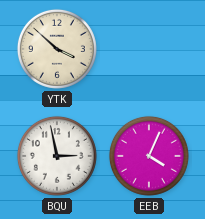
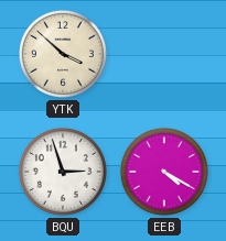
BQU: 2:58 -> 2:57 (63, 172)
EEB: 4:04 -> 4:20 (164, 172)
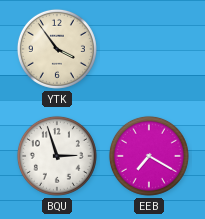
YTK: 3:52 -> 3:54 (57, 49)
EEB: 4:20 -> 7:20 (149, 156)
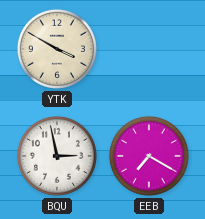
YTK: 3:54 -> 3:50 (57, 49)
BQU: 2:57 -> 2:58 (57, 156)
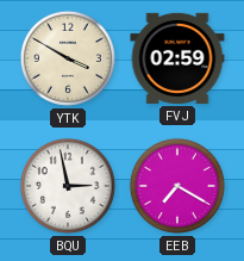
FVJ: none -> 02:59 (177, 58)
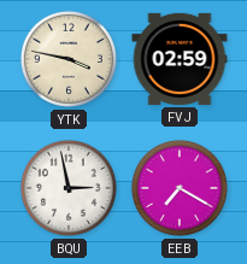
YTK: 3:50 -> 3:47 (69, 59)
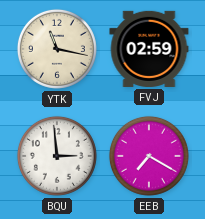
YTK: 3:47 -> 11:17 (57, 49)
BQU: 2:58 -> 2:59 (57, 156)
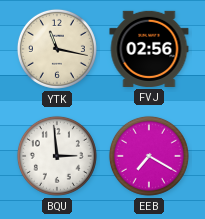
FVJ: 02:59 -> 02:56 (149, 49)
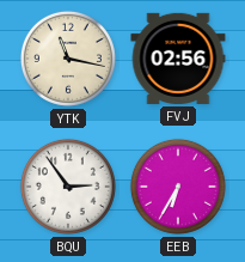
BQU: 2:59 -> 2:54 (68, 187)
EEB: 7:20 -> 6:35 (178, 187)
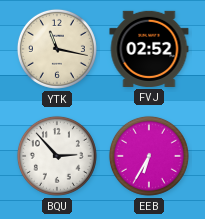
FVJ: 02:56 -> 02:52 (149, 49)
BQU: 2:54 -> 2:53 (57, 156)
